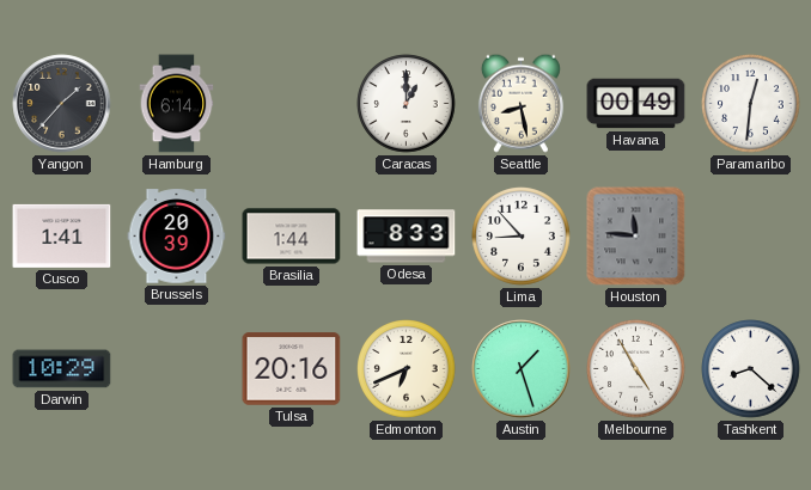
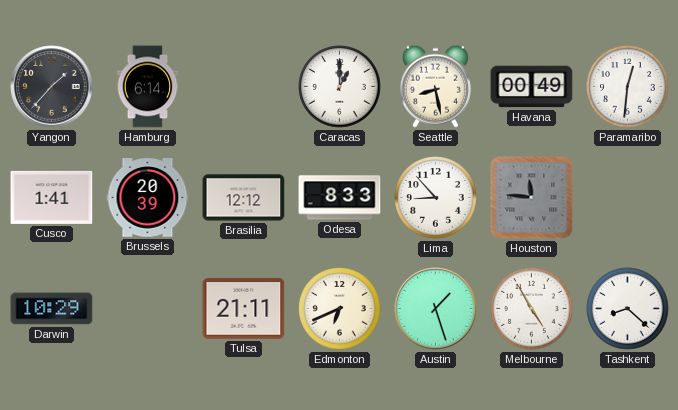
Brasilia: 1:44 -> 12:12 (244, 198)
Tulsa: 20:16 -> 21:11 (244, 309)
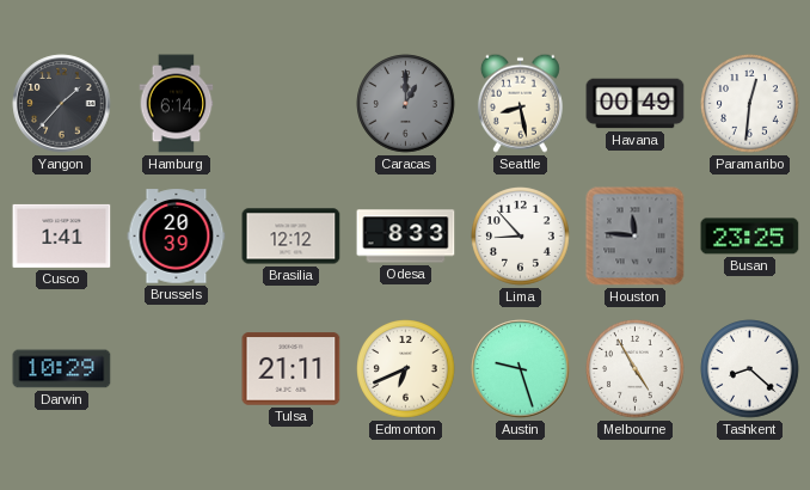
Caracas dial: white -> grey (406, 104)
Busan: none -> 23:25 (750, 237)
Austin: 1:27 -> 9:27 (521, 369)
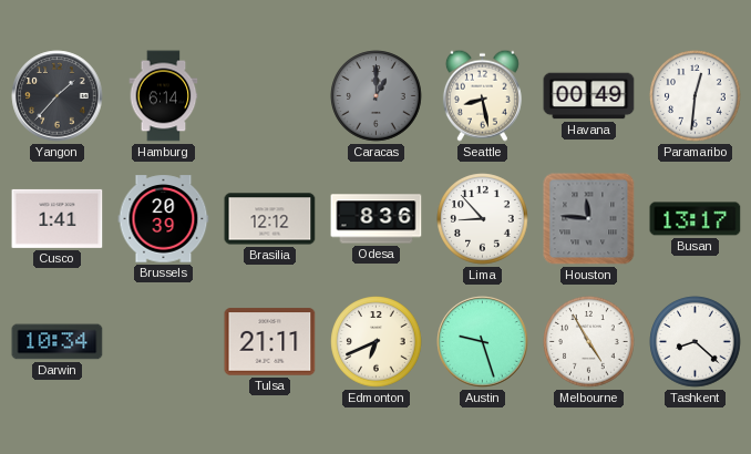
Odesa: 8:33 -> 8:36 (377, 219)
Busan: 23:25 -> 13:17 (696, 219)
Darwin: 10:29 -> 10:34 (58, 342)
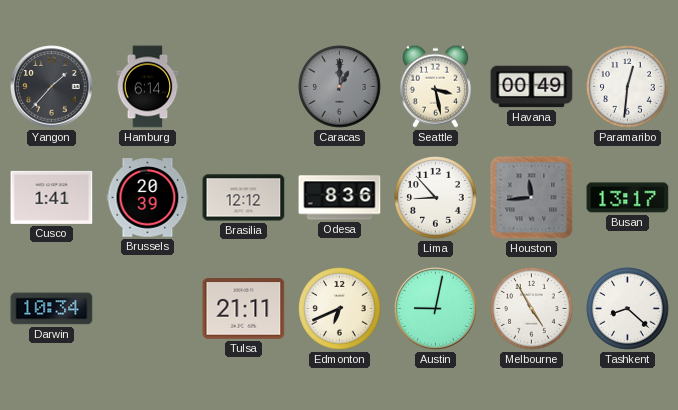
Seattle: 8:28 -> 3:28 (435, 86)
Houston: 11:46 -> 11:44 (532, 198)
Austin: 9:27 -> 9:02 (436, 309)
